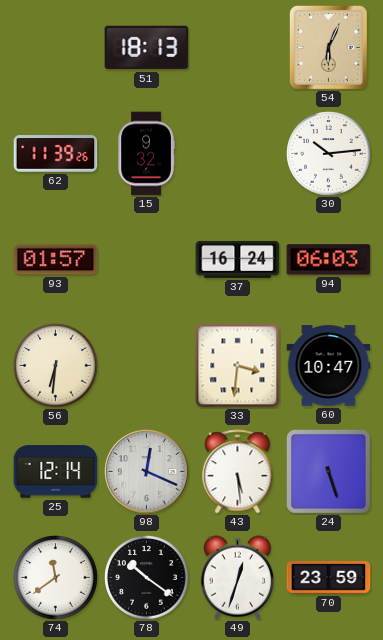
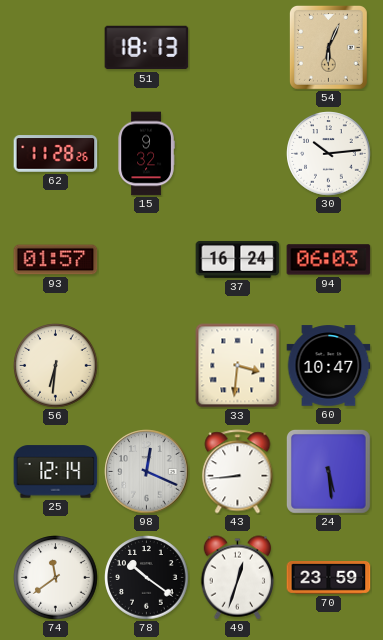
62: 11:39 -> 11:28 (56, 154)
43: 5:29 -> 8:44 (238, 472)
24: 5:27 -> 5:29 (328, 471)
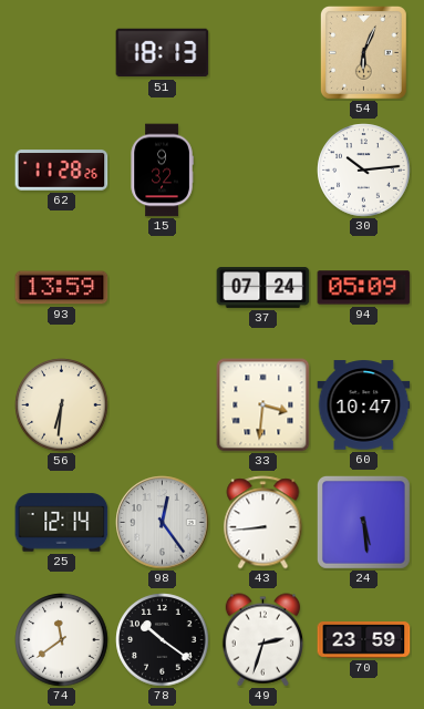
93: 01:57 -> 13:59 (62, 288)
37: 16:24 -> 07:24 (263, 287)
94: 06:03 -> 05:09 (364, 288)
98: 12:19 -> 12:24 (163, 523)
49: 12:33 -> 2:33 (263, 640)
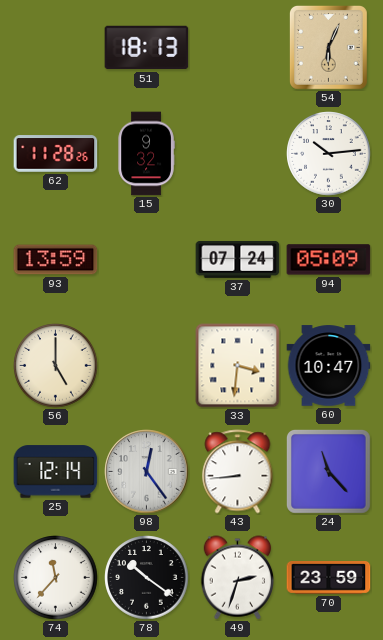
56: 6:31 -> 5:00 (56, 366)
24: 5:29 -> 11:23 (328, 471)
74: 11:39 -> 11:37 (56, 578)
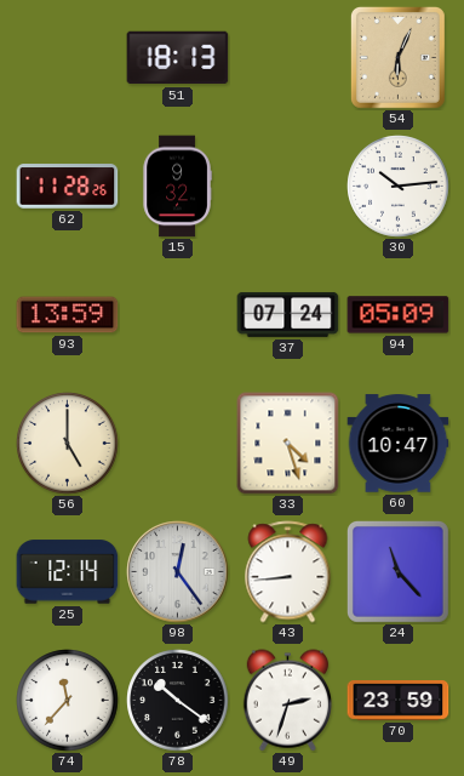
33: 3:31 -> 4:27 (288, 444)
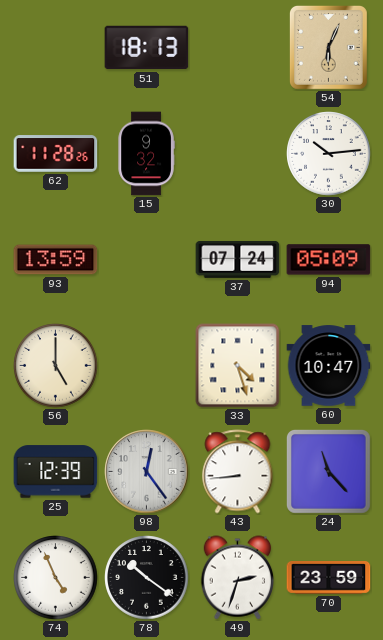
25: 12:14 -> 12:39 (56, 472)
74: 11:37 -> 4:56 (56, 578)
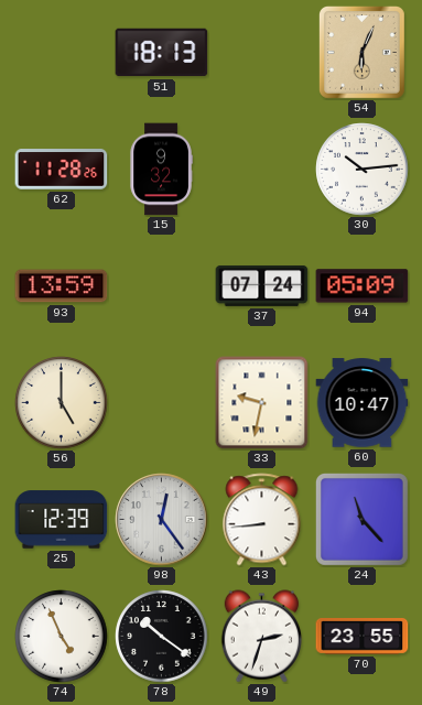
33: 4:27 -> 9:32 (262, 403)
70: 23:59 -> 23:55 (363, 637)
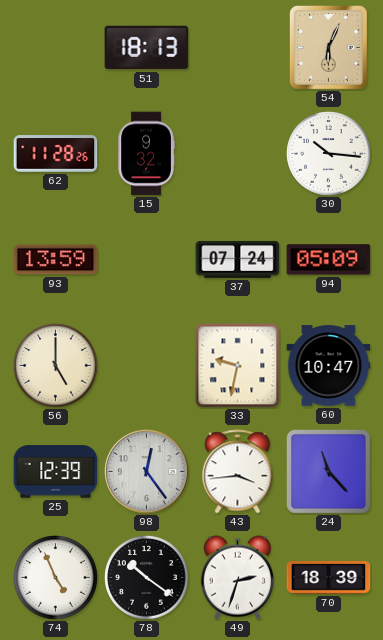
30: 10:14 -> 10:16 (329, 154)
43: 8:44 -> 3:44 (238, 472)
70: 23:55 -> 18:39 (329, 578)
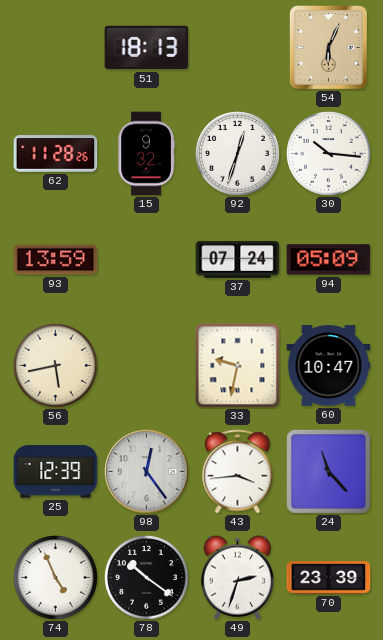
92: none -> 12:33 (238, 154)
56: 5:00 -> 5:43 (56, 366)
70: 18:39 -> 23:39 (329, 578)
